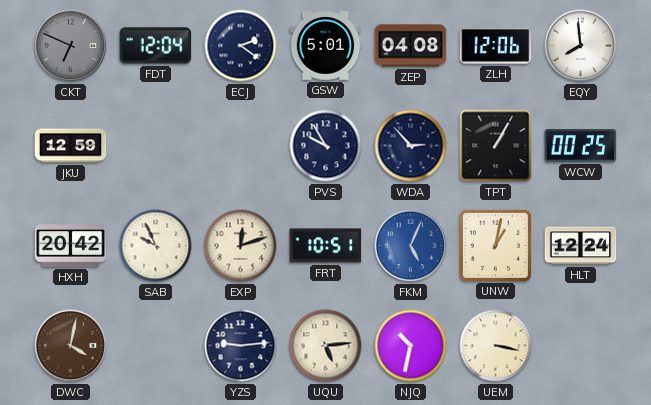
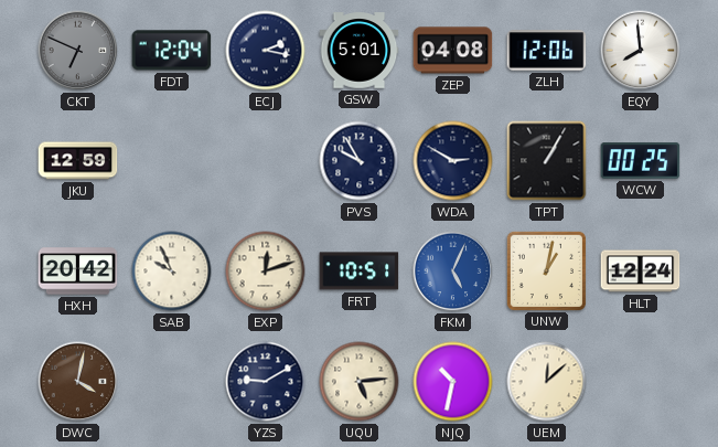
ECJ: 2:21 -> 2:17 (266, 51)
WDA: 2:53 -> 2:50 (453, 161)
YZS: 9:14 -> 9:10 (266, 382)
UEM: 3:17 -> 12:08 (547, 382)
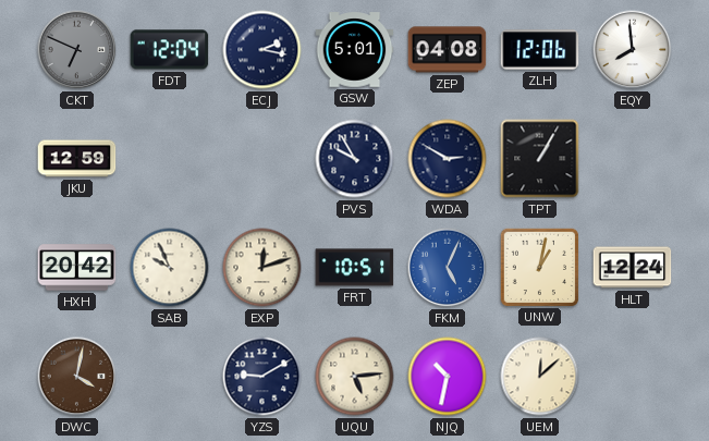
WCW: 00:25 -> none (641, 161)
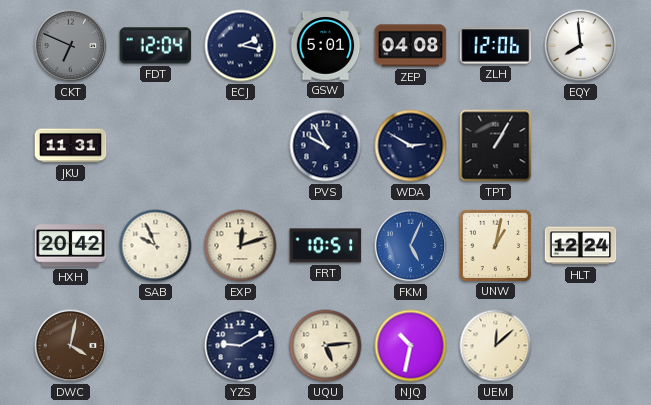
JKU: 12:59 -> 11:31 (71, 146)
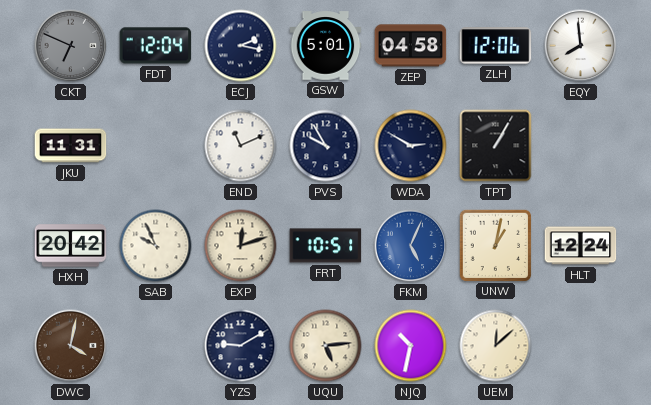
ZEP: 04:08 -> 04:58 (411, 46)
END: none -> 11:11 (241, 146)
